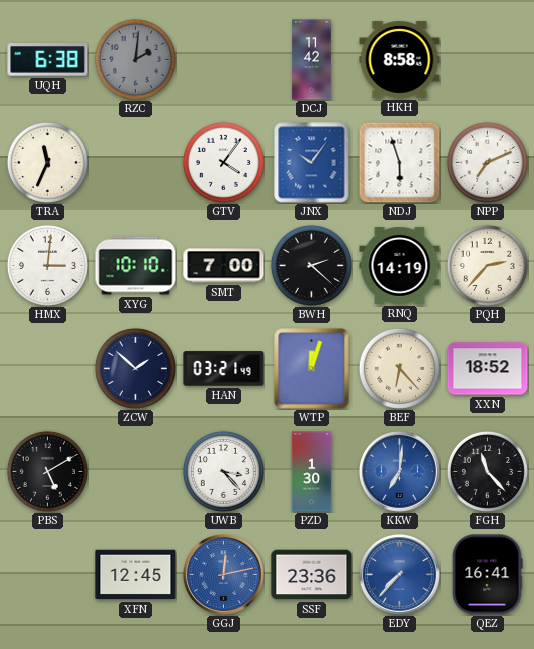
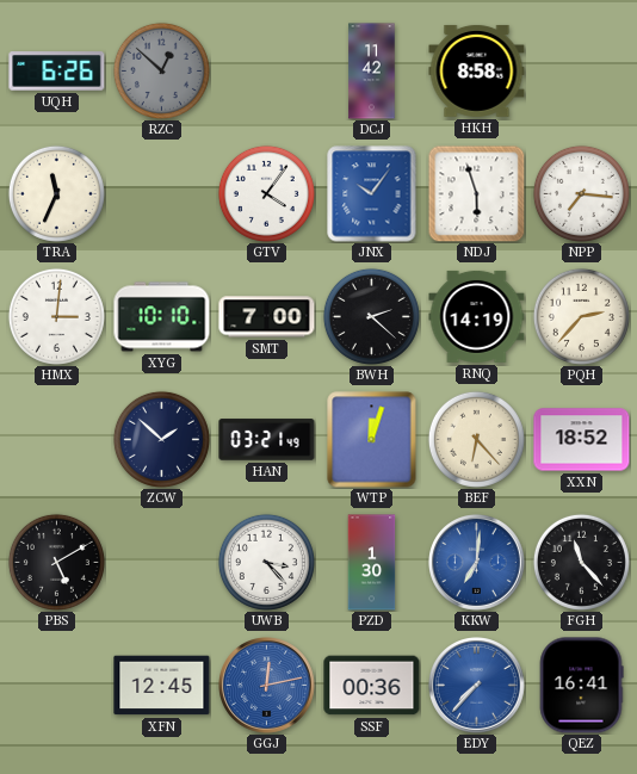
UQH: 6:38 -> 6:26 (57, 72)
RZC: 2:01 -> 12:52 (161, 70)
NPP: 7:11 -> 7:16 (581, 193)
SSF: 23:36 -> 00:36 (372, 686)
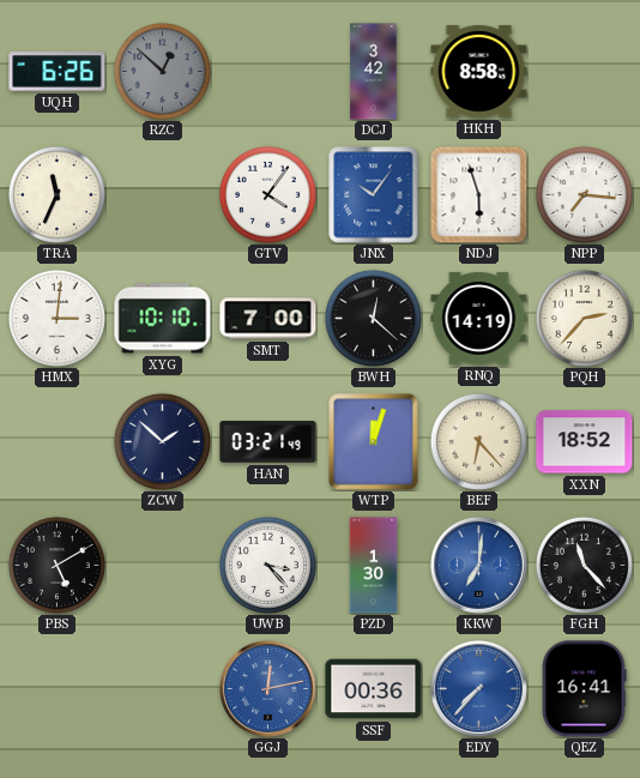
DCJ: 11:42 -> 3:42 (374, 72)
BWH: 2:22 -> 12:22 (373, 318)
XFN: 12:45 -> none (162, 686)
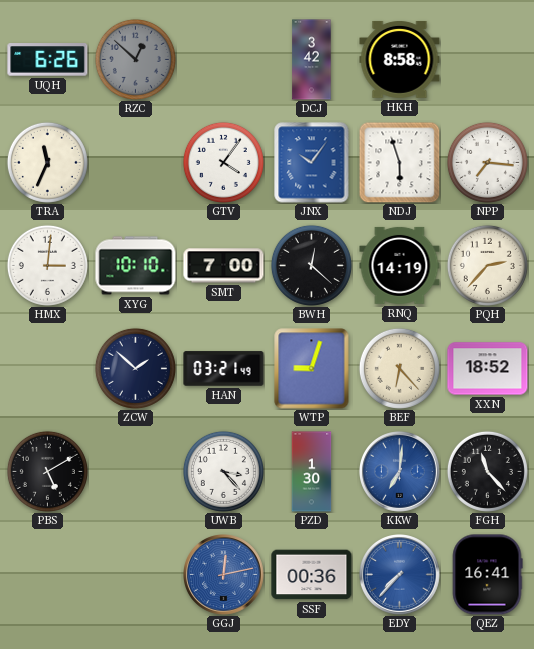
WTP: 12:03 -> 9:03 (312, 369)
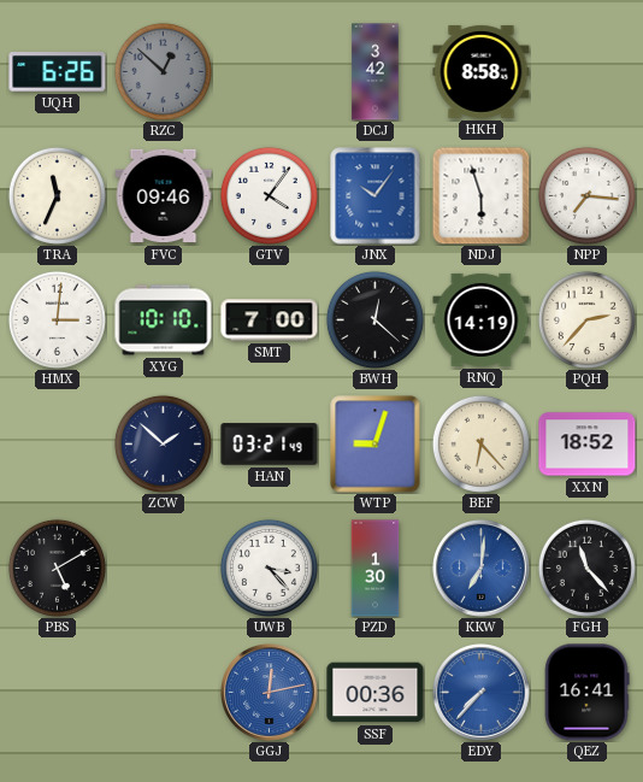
FVC: none -> 09:46 (164, 196)
